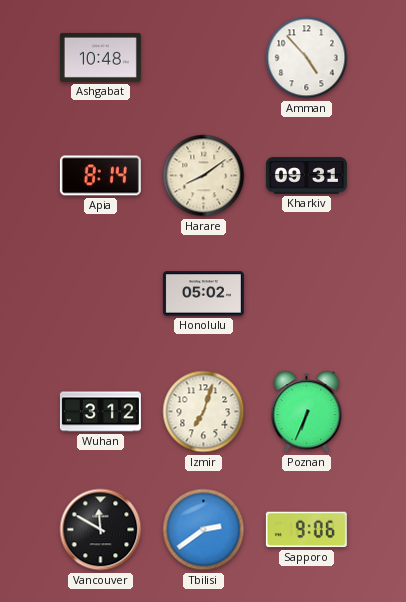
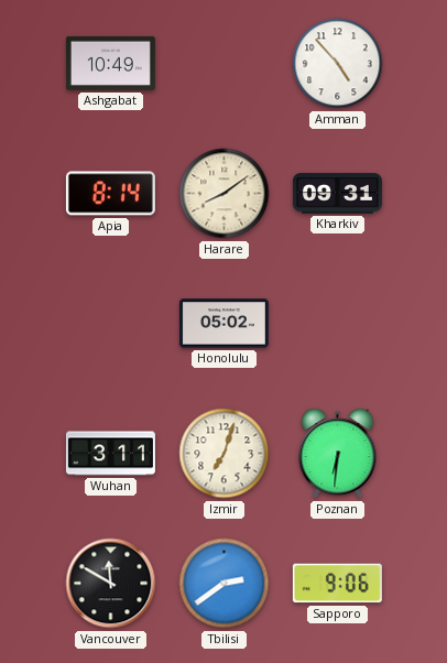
Ashgabat: 10:48 -> 10:49 (110, 63)
Wuhan: 3:12 -> 3:11 (110, 454)
Poznan: 6:34 -> 6:31 (338, 454)
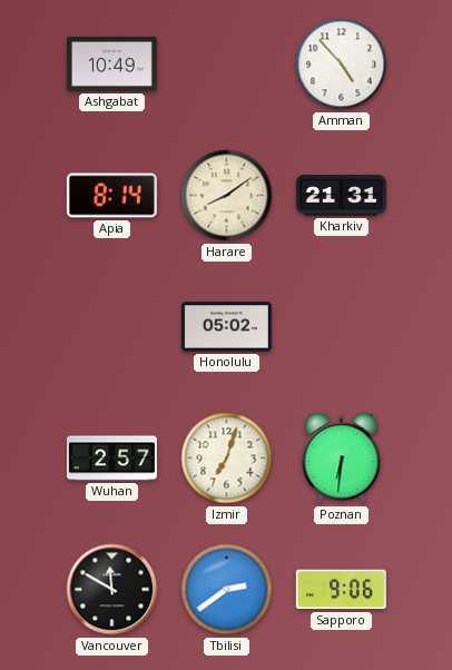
Kharkiv: 09:31 -> 21:31 (341, 196)
Wuhan: 3:11 -> 2:57 (111, 459)
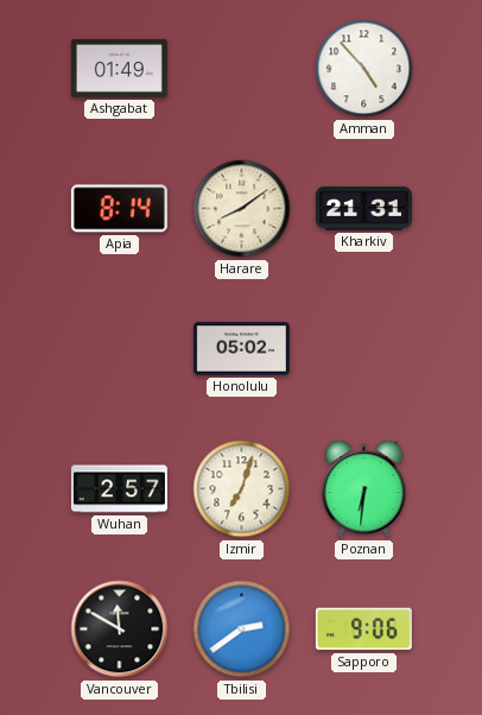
Ashgabat: 10:49 -> 01:49 (119, 68)
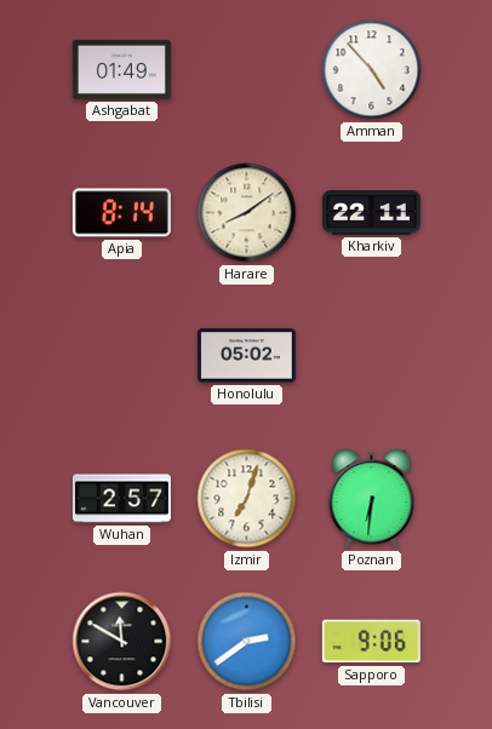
Kharkiv: 21:31 -> 22:11 (371, 213)
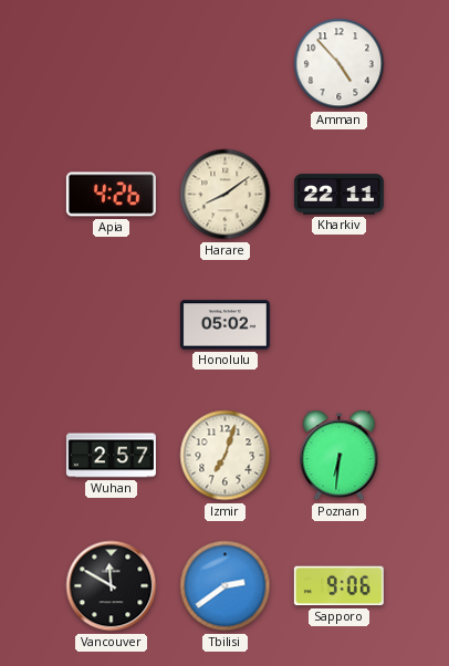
Ashgabat: 01:49 -> none (121, 69)
Apia: 8:14 -> 4:26 (111, 195)
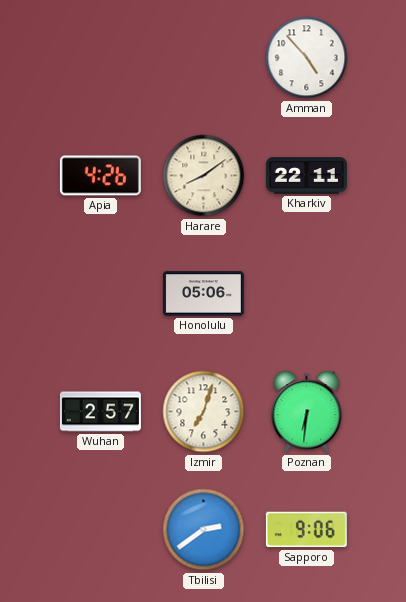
Honolulu: 05:02 -> 05:06 (203, 294)
Vancouver: 11:50 -> none (112, 586)
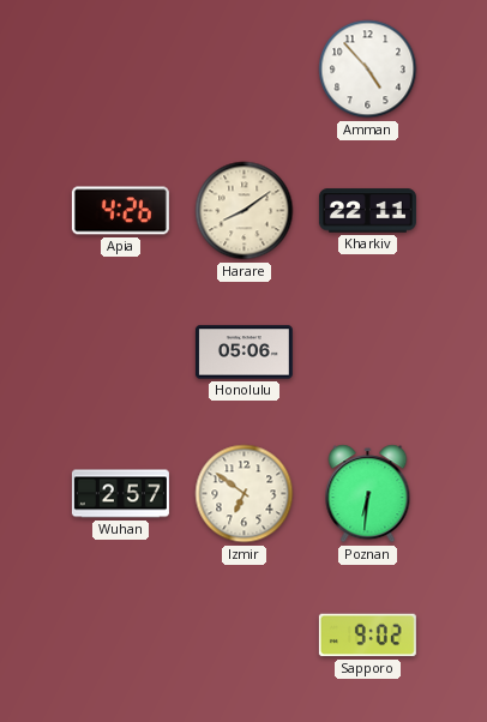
Izmir: 7:03 -> 6:51 (245, 494)
Tbilisi: 2:39 -> none (204, 530)
Sapporo: 9:06 -> 9:02 (367, 636)
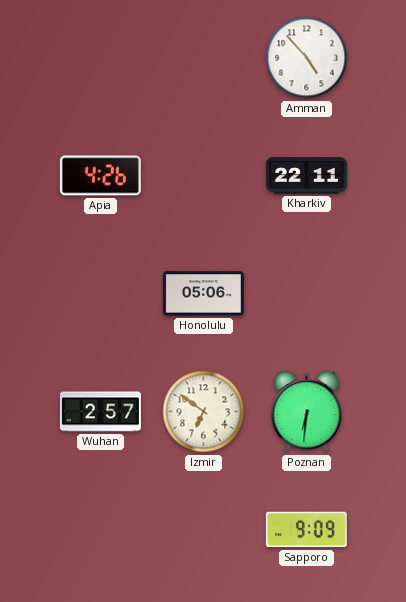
Harare: 8:09 -> none (245, 211)
Sapporo: 9:02 -> 9:09 (306, 530)
